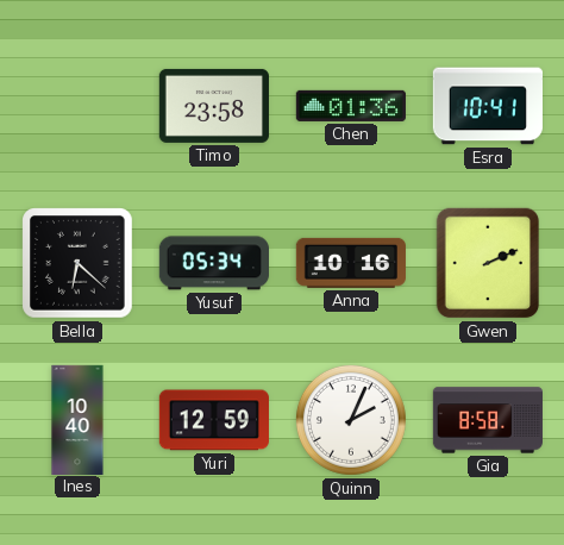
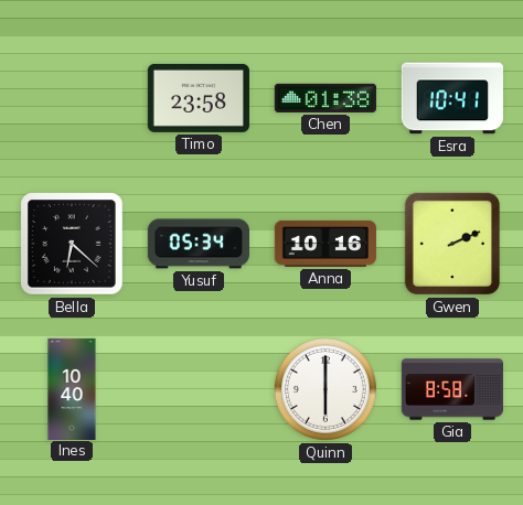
Chen: 01:36 -> 01:38 (325, 98)
Yuri: 12:59 -> none (214, 420)
Quinn: 2:04 -> 6:00 (325, 389)
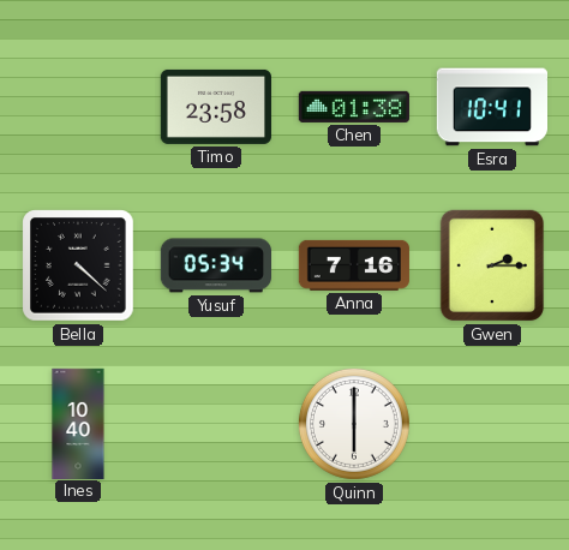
Bella: 6:22 -> 4:22 (78, 265)
Anna: 10:16 -> 7:16 (354, 265)
Gwen: 2:11 -> 2:15 (492, 265)
Gia: 8:58 -> none (451, 389)
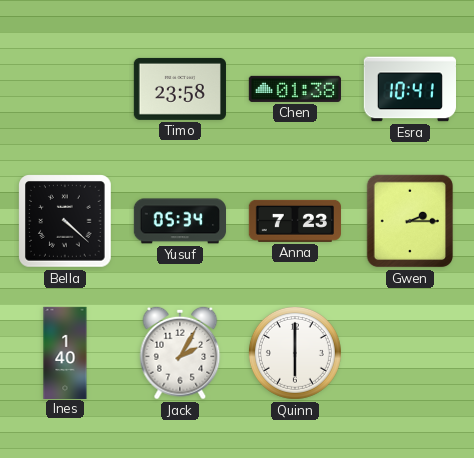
Anna: 7:16 -> 7:23 (295, 221)
Ines: 10:40 -> 1:40 (65, 352)
Jack: none -> 2:05 (180, 353)
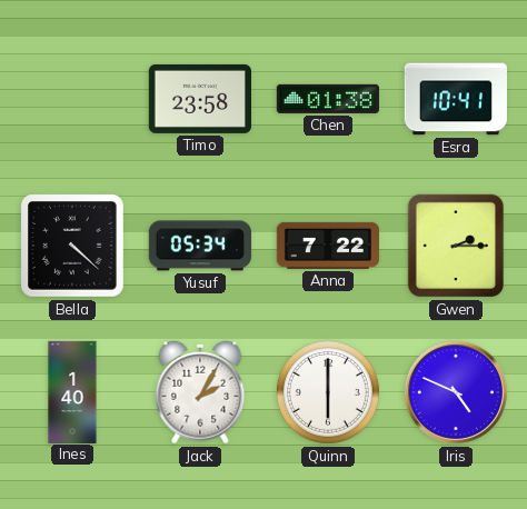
Anna: 7:23 -> 7:22 (328, 246)
Iris: none -> 4:49 (456, 392)
